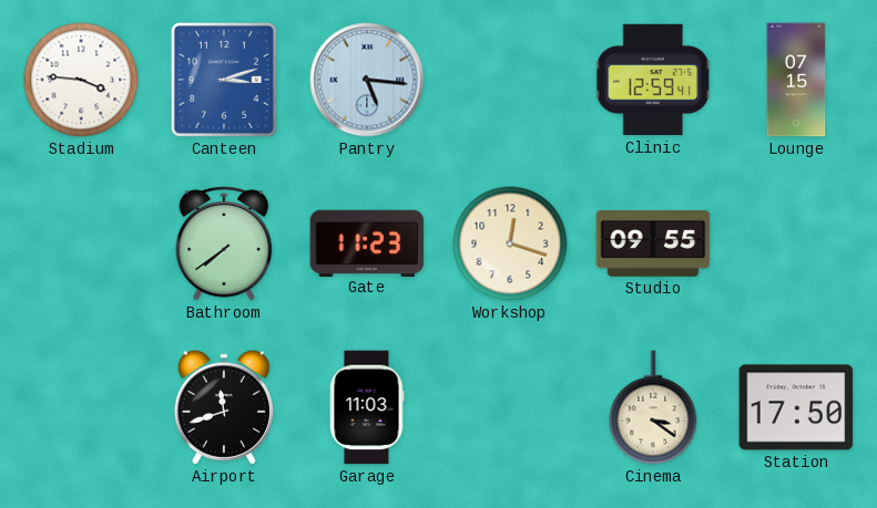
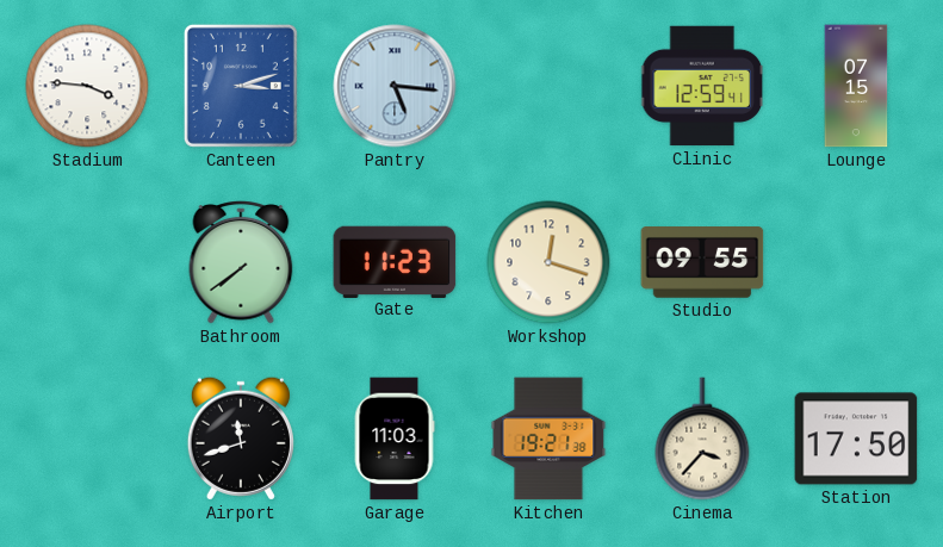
Kitchen: none -> 19:21 (548, 439)
Cinema: 3:21 -> 3:37 (702, 439)
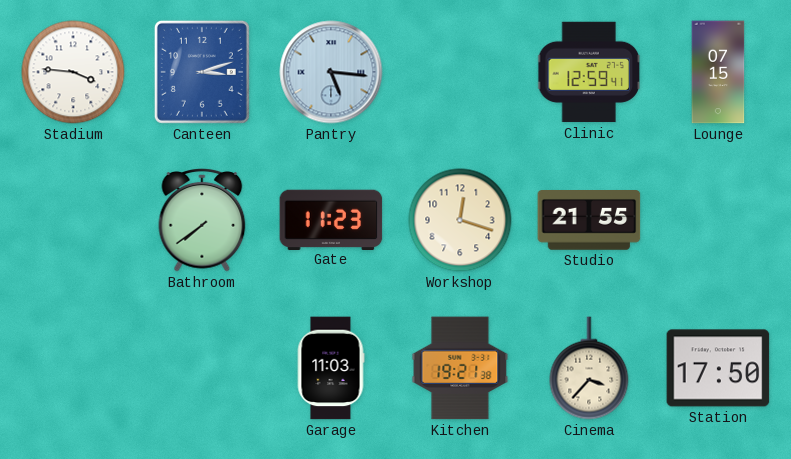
Studio: 09:55 -> 21:55 (589, 221)
Airport: 11:42 -> none (241, 439)
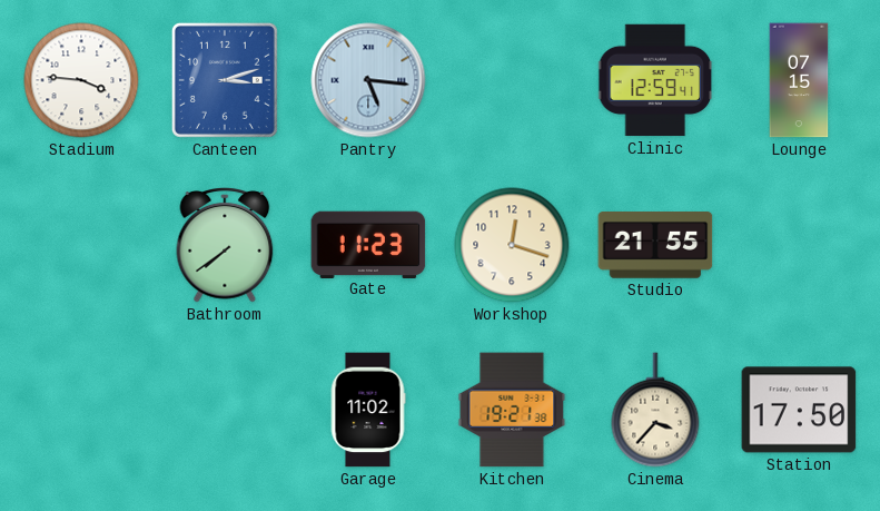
Garage: 11:03 -> 11:02 (368, 410)
